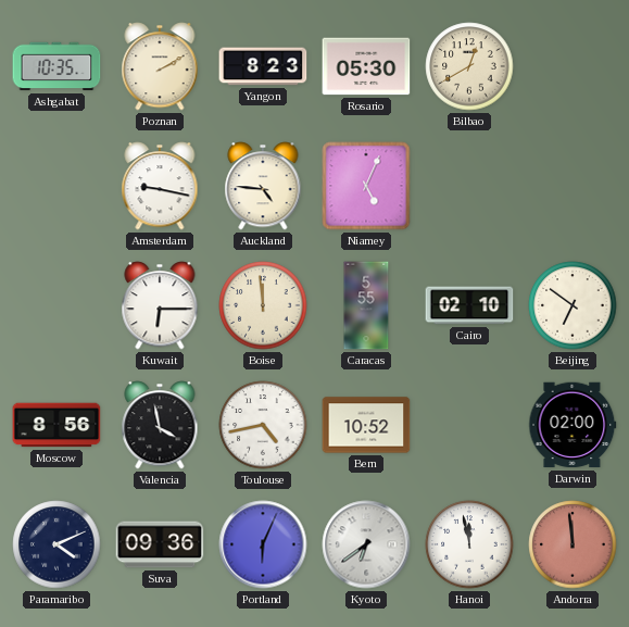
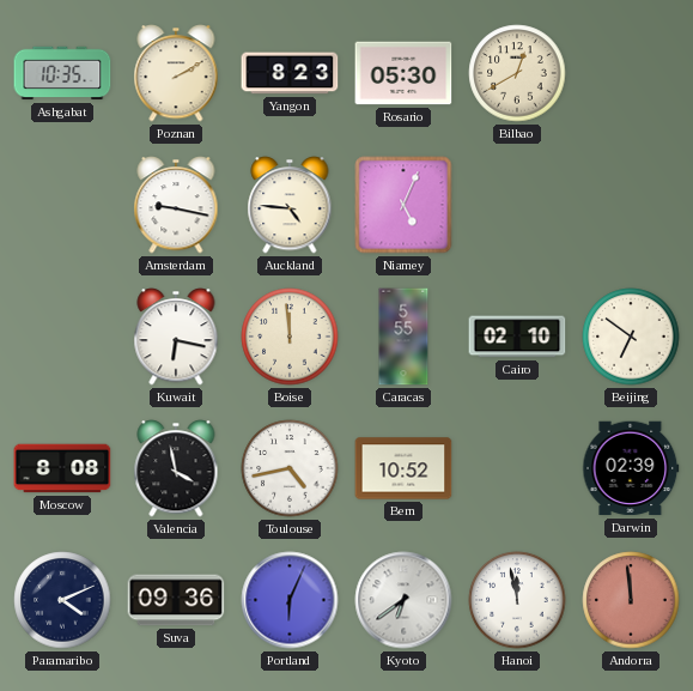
Kuwait: 6:15 -> 6:17 (176, 337)
Moscow: 8:56 -> 8:08 (62, 468)
Darwin: 02:00 -> 02:39 (631, 468)
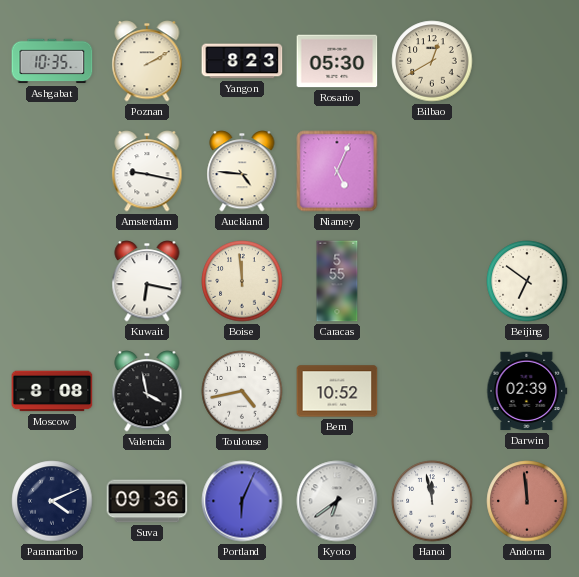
Cairo: 02:10 -> none (517, 337)
